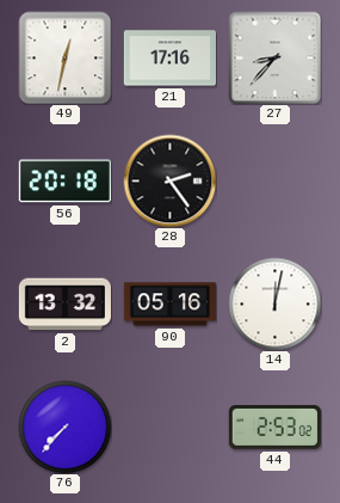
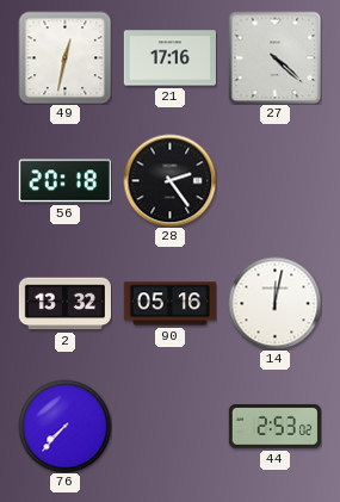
27: 8:37 -> 4:22 (274, 57)
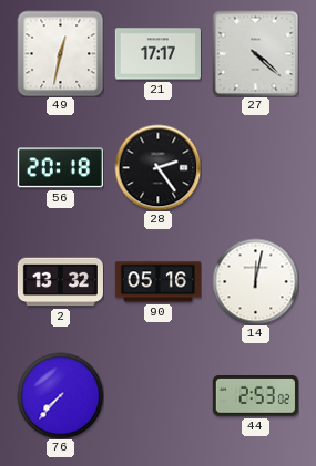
21: 17:16 -> 17:17 (157, 54)
